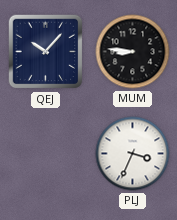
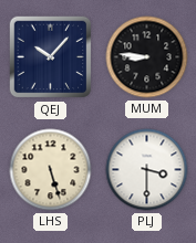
LHS: none -> 5:27 (51, 170)
PLJ: 3:34 -> 3:30 (147, 170)
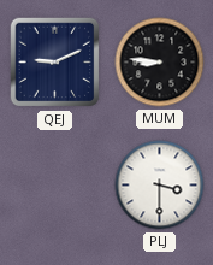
QEJ: 10:07 -> 9:11 (55, 63)
LHS: 5:27 -> none (51, 170)
